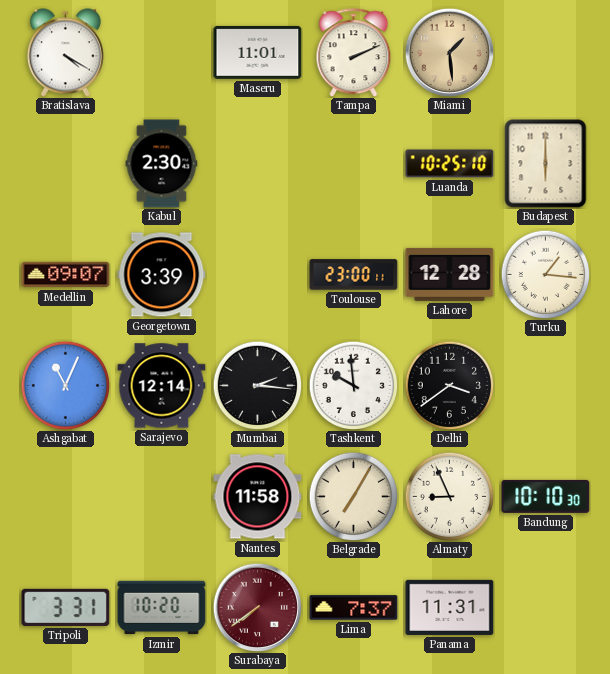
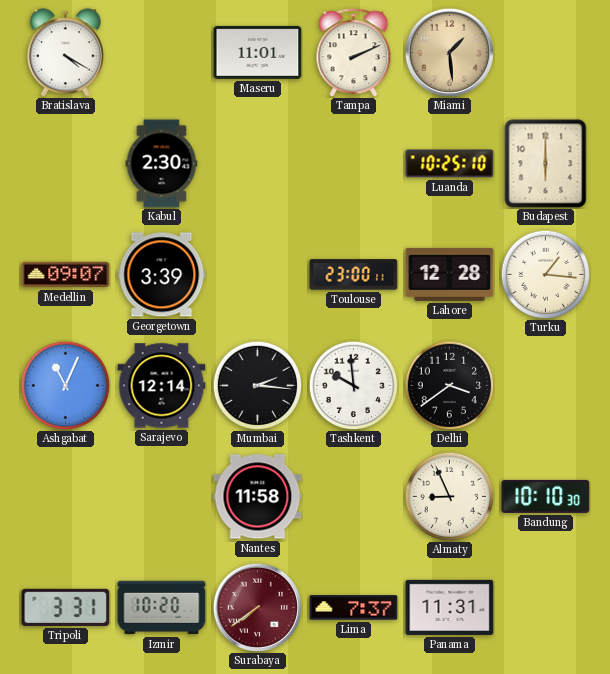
Belgrade: 7:05 -> none (353, 496)
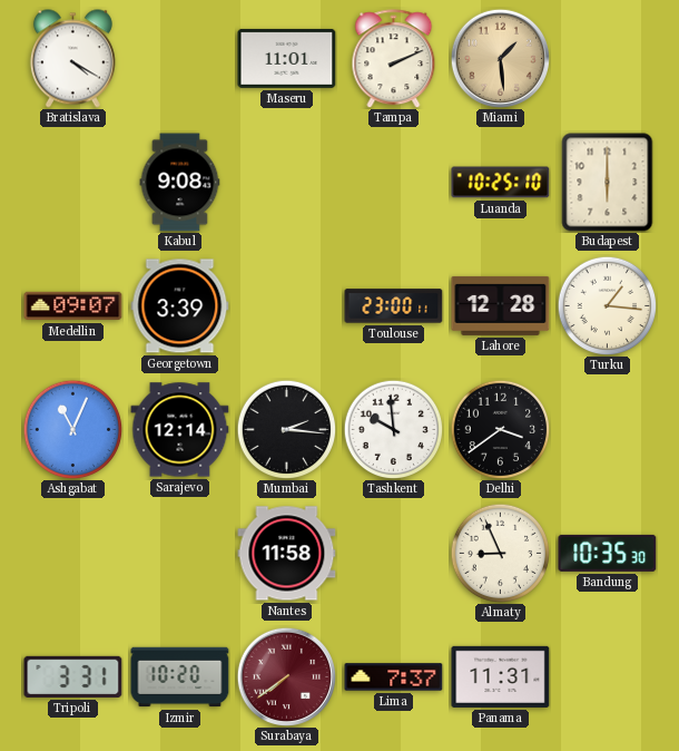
Kabul: 2:30 -> 9:08 (180, 183)
Bandung: 10:10 -> 10:35 (608, 553)
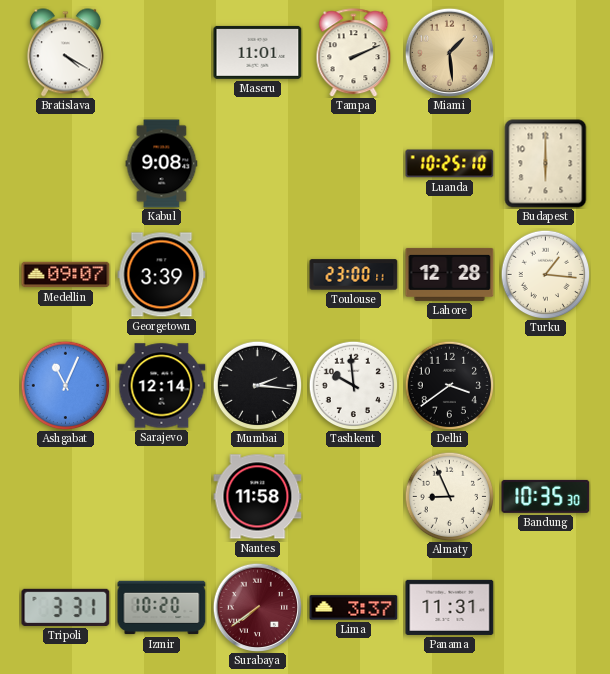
Lima: 7:37 -> 3:37 (354, 608)
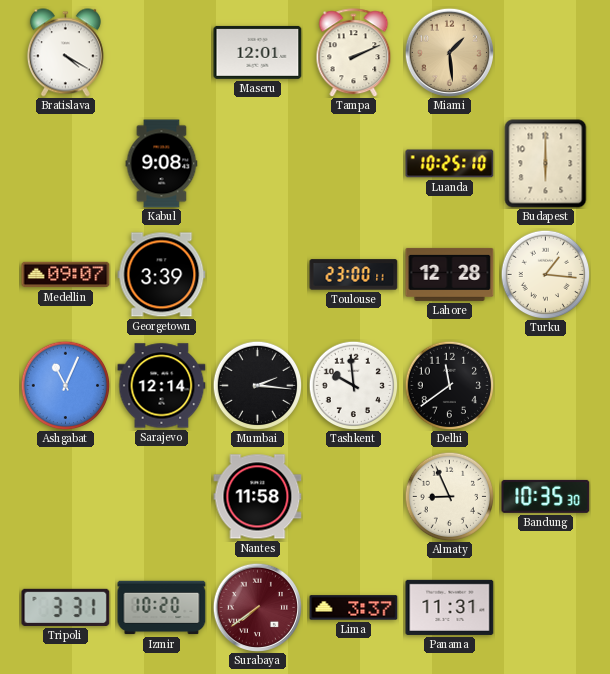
Maseru: 11:01 -> 12:01 (258, 52)
Delhi: 3:39 -> 11:39 (449, 385)
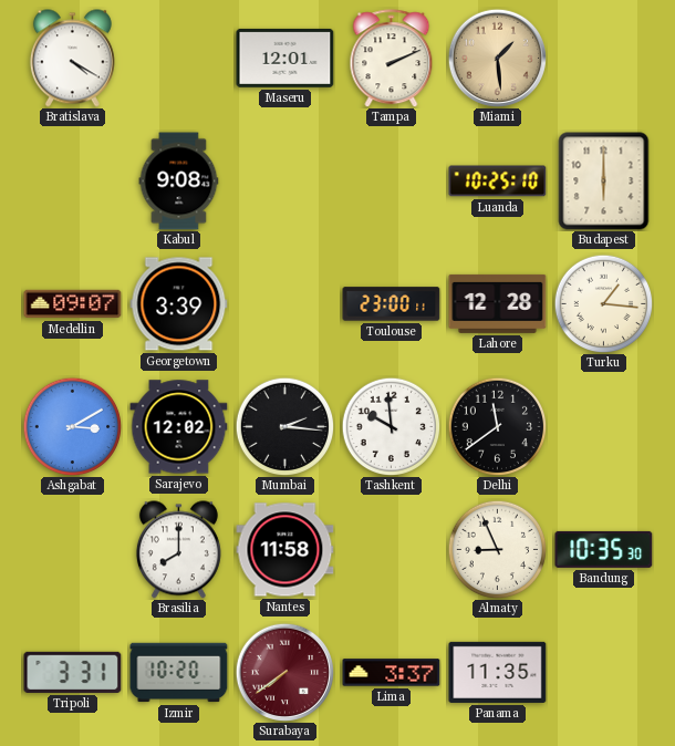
Ashgabat: 11:04 -> 3:10 (72, 426)
Sarajevo: 12:14 -> 12:02 (179, 427)
Brasilia: none -> 8:00 (178, 550)
Panama: 11:31 -> 11:35 (498, 672)
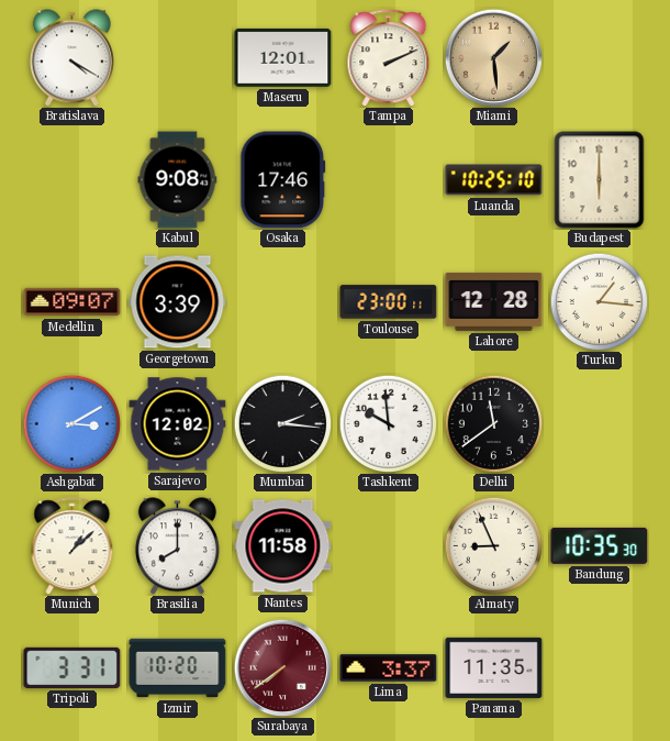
Osaka: none -> 17:46 (283, 180)
Munich: none -> 1:08 (72, 546)
